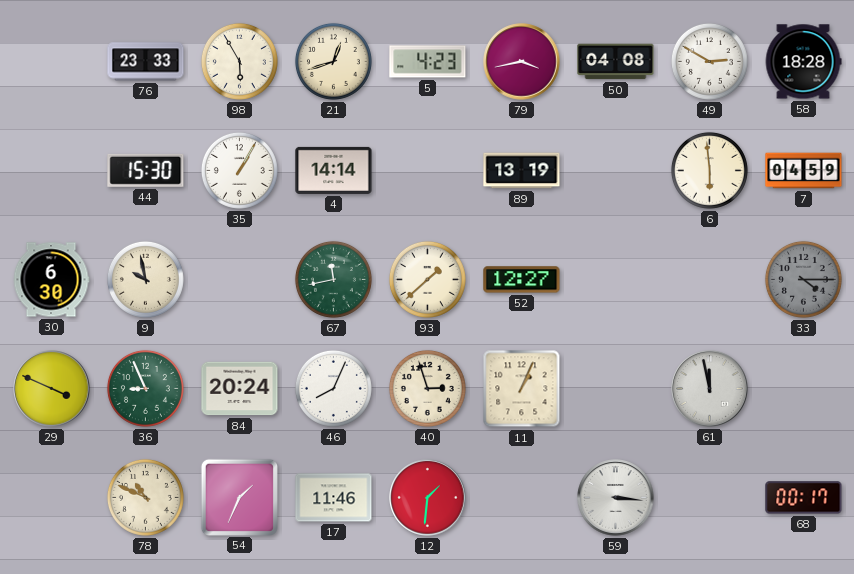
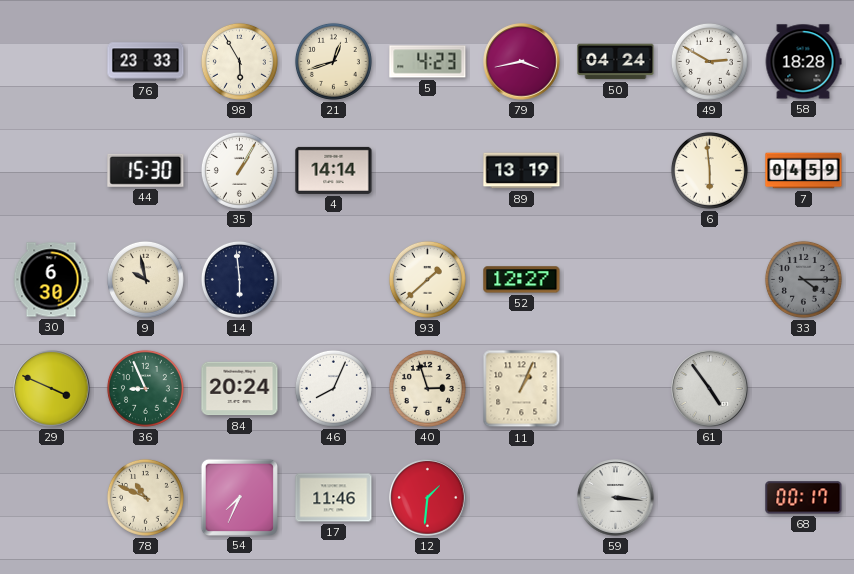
50: 04:08 -> 04:24 (616, 62)
14: none -> 5:59 (239, 279)
67: 11:43 -> none (333, 279)
61: 11:58 -> 4:54 (710, 389)
54: 1:34 -> 7:34 (239, 497)
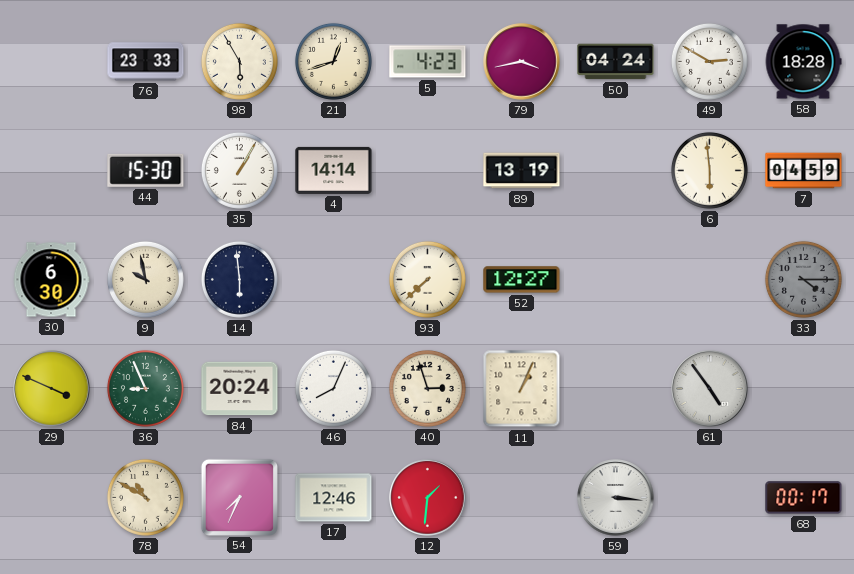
93: 1:38 -> 7:38 (427, 279)
78: 10:49 -> 10:50 (145, 497)
17: 11:46 -> 12:46 (334, 498)
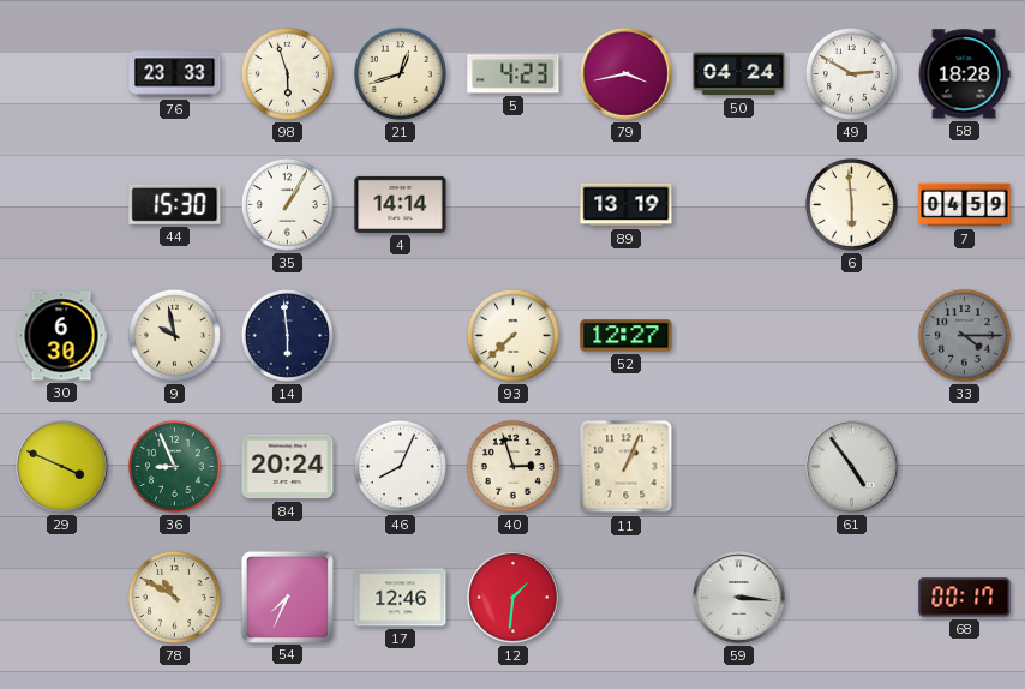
98: 5:55 -> 5:57 (287, 73)
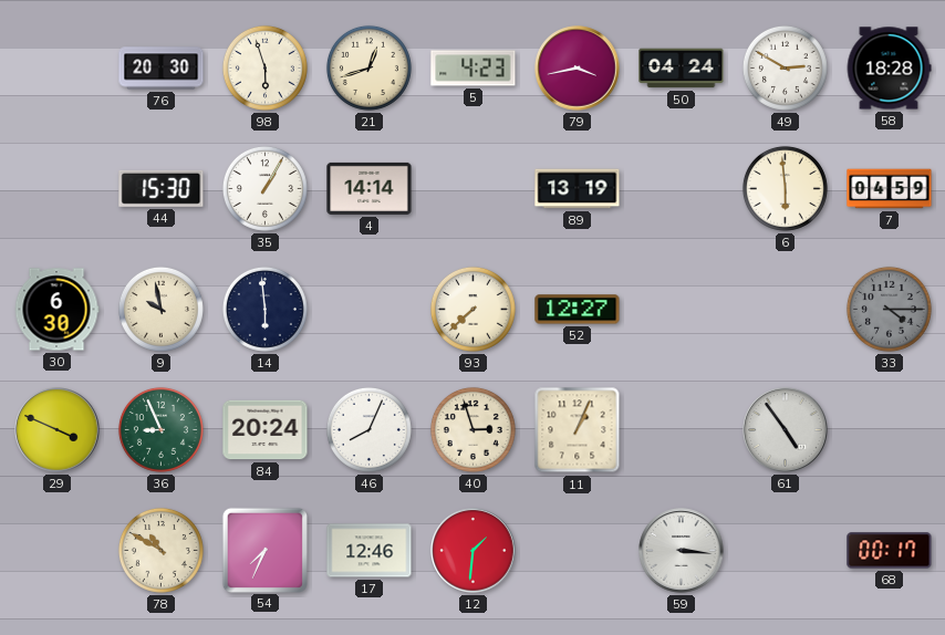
76: 23:33 -> 20:30 (162, 69)
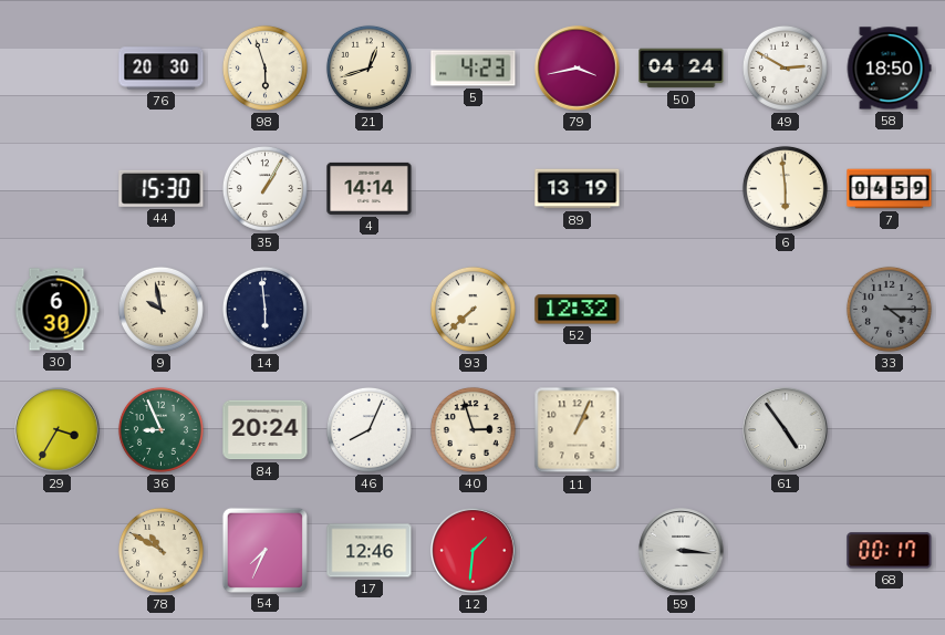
58: 18:28 -> 18:50 (889, 69)
52: 12:27 -> 12:32 (578, 310)
29: 3:49 -> 3:35 (58, 430)
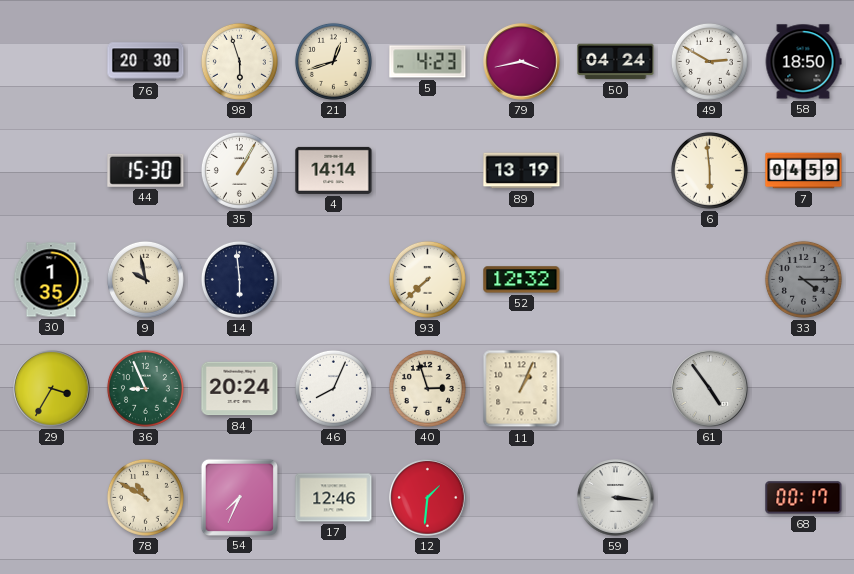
30: 6:30 -> 1:35 (51, 280)
